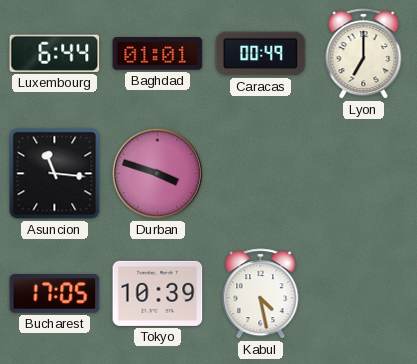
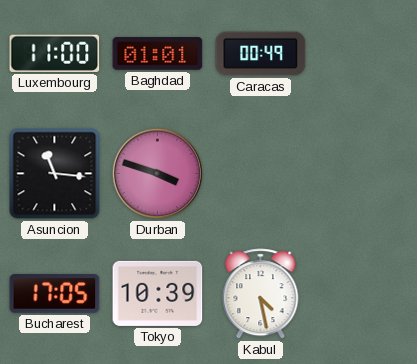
Luxembourg: 6:44 -> 11:00 (55, 53)
Lyon: 7:00 -> none (364, 54)
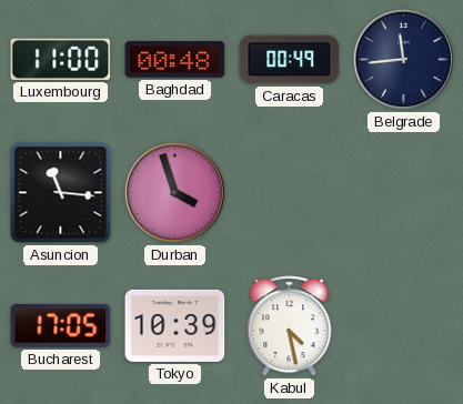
Baghdad: 01:01 -> 00:48 (175, 60)
Belgrade: none -> 11:44 (403, 59)
Durban: 3:48 -> 3:57 (174, 192)
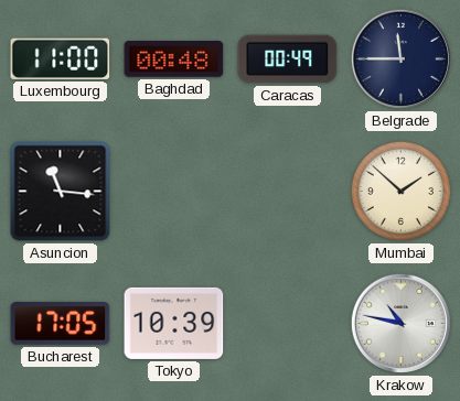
Belgrade: 11:44 -> 11:45 (400, 58)
Durban: 3:57 -> none (174, 192)
Mumbai: none -> 1:52 (400, 191)
Kabul: 4:28 -> none (290, 326)
Krakow: none -> 10:47 (400, 323)
